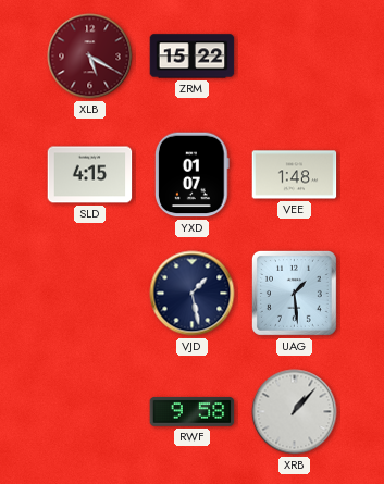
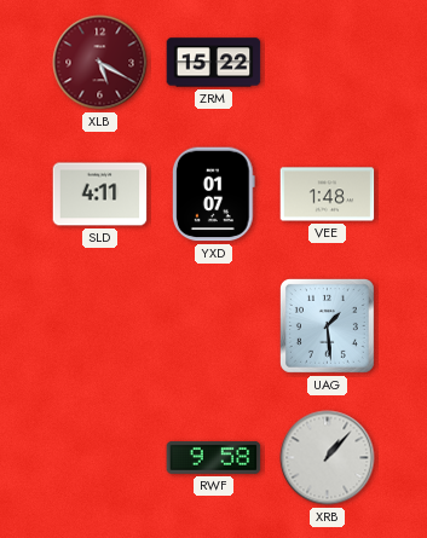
SLD: 4:15 -> 4:11 (100, 195)
VJD: 1:28 -> none (193, 294)
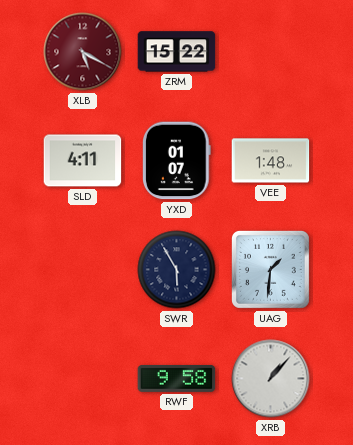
SWR: none -> 5:55 (177, 270)
UAG: 1:29 -> 1:31 (270, 269)
